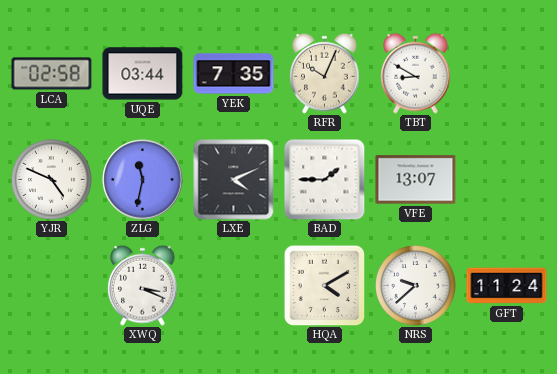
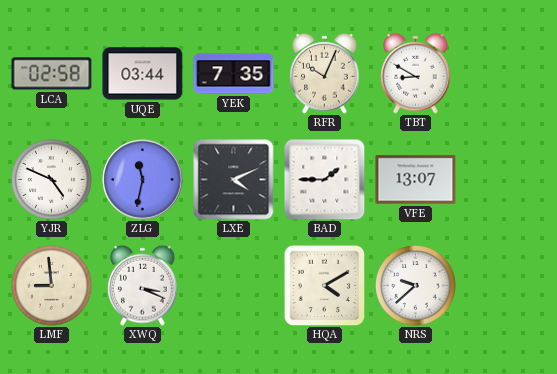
LMF: none -> 8:59 (52, 286)
GFT: 11:24 -> none (507, 286)
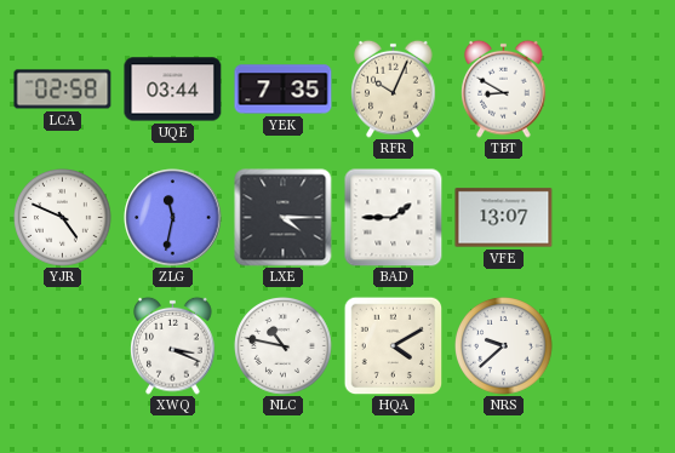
LXE: 4:11 -> 4:15 (284, 218)
LMF: 8:59 -> none (52, 286)
NLC: none -> 10:47 (284, 346)
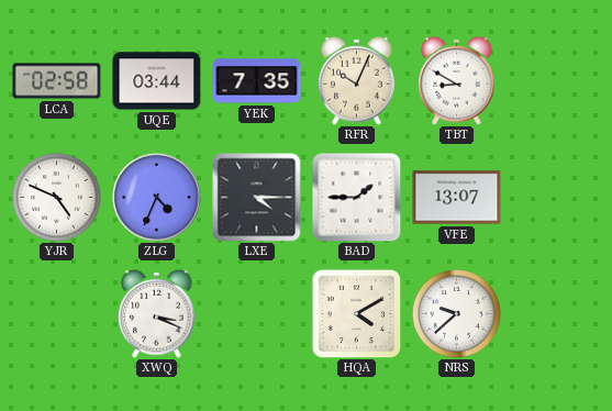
ZLG: 11:32 -> 4:34 (157, 198)
NLC: 10:47 -> none (284, 346)
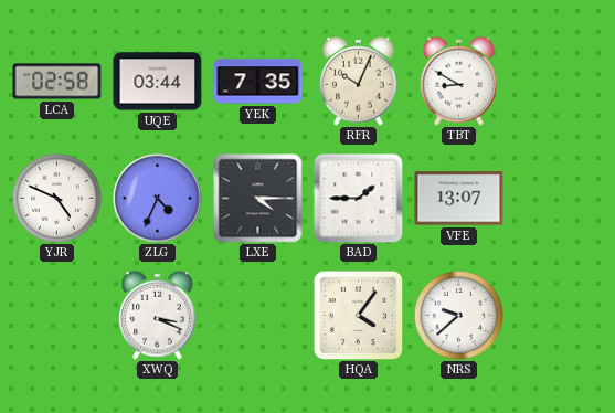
HQA: 4:10 -> 4:06 (358, 315)
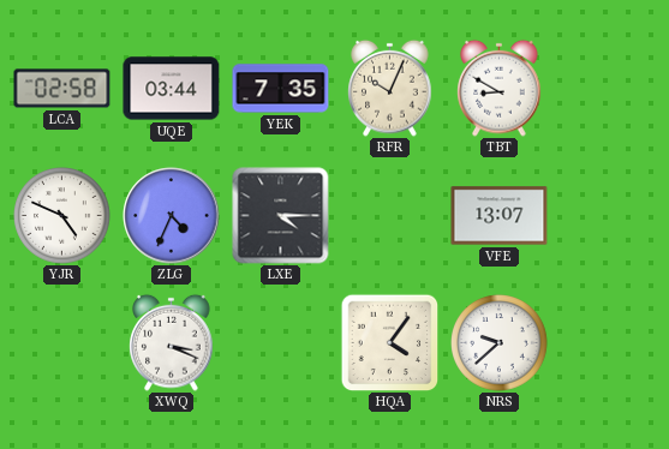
BAD: 1:45 -> none (359, 199)
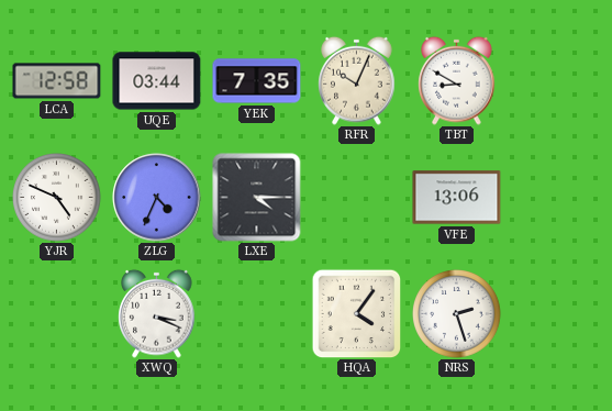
LCA: 02:58 -> 12:58 (57, 81)
VFE: 13:07 -> 13:06 (457, 198)
NRS: 9:38 -> 2:27 (457, 314)
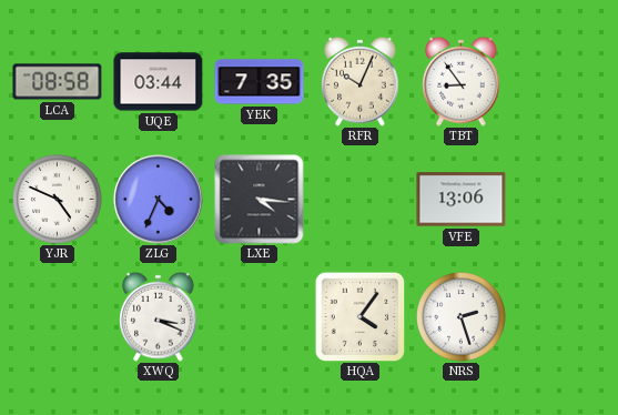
LCA: 12:58 -> 08:58 (58, 82)
TBT: 8:50 -> 8:54 (462, 81)
LXE: 4:15 -> 4:16 (260, 200)
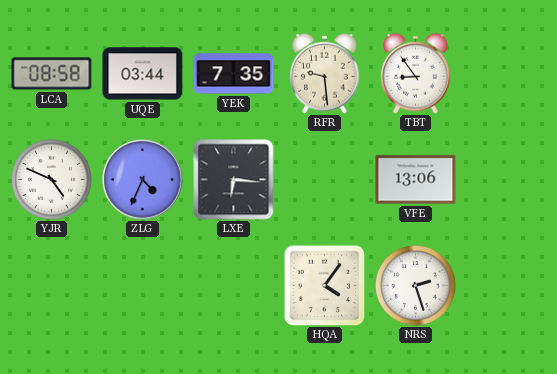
RFR: 10:04 -> 9:29 (325, 73)
LXE: 4:16 -> 6:16 (234, 180)
XWQ: 3:19 -> none (159, 316)
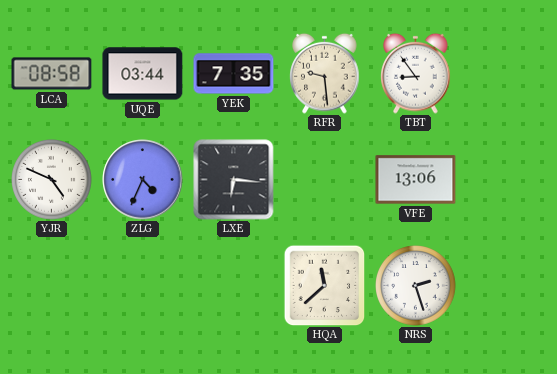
HQA: 4:06 -> 11:38 (324, 285)
